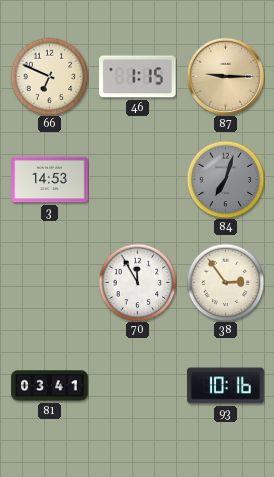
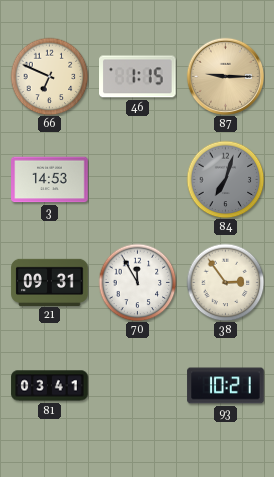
21: none -> 09:31 (50, 282)
93: 10:16 -> 10:21 (226, 386)
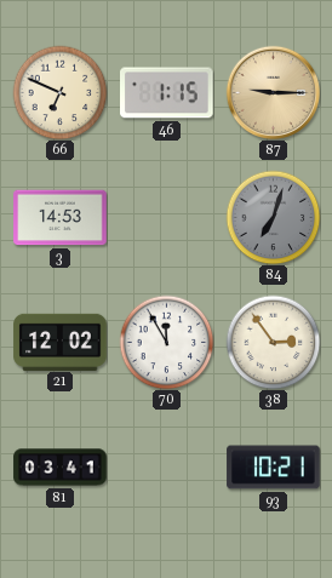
21: 09:31 -> 12:02 (61, 342)
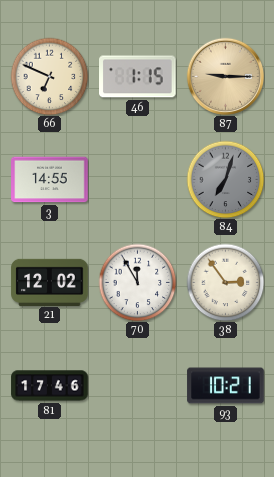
3: 14:53 -> 14:55 (50, 180)
81: 03:41 -> 17:46 (50, 386)
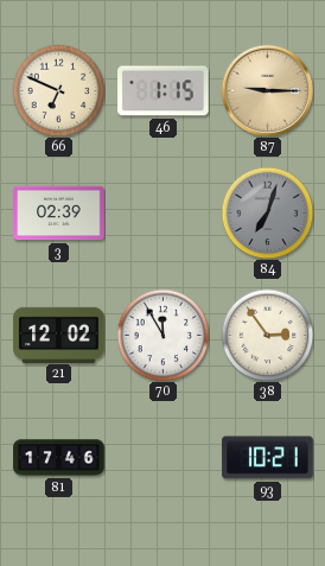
3: 14:55 -> 02:39 (59, 214)
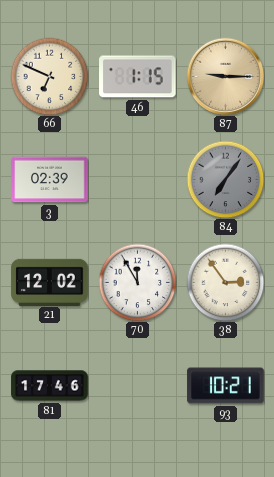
84: 7:03 -> 7:06 (225, 179)
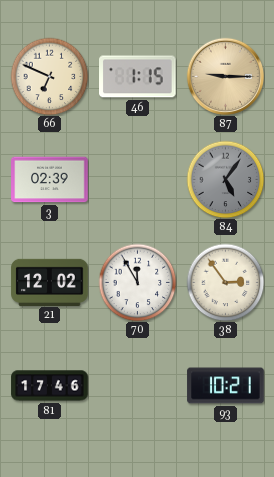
84: 7:06 -> 5:06 (225, 179)
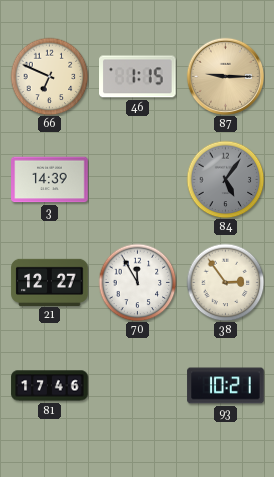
3: 02:39 -> 14:39 (50, 180)
21: 12:02 -> 12:27 (50, 282)
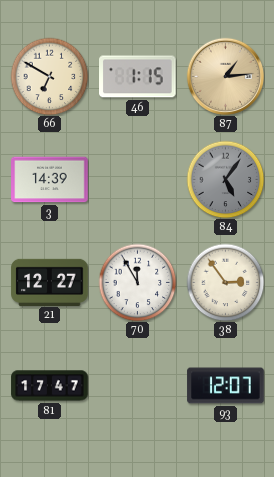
66: 6:49 -> 6:50 (49, 76)
87: 9:15 -> 1:14 (225, 76)
81: 17:46 -> 17:47 (50, 386)
93: 10:21 -> 12:07 (226, 386)
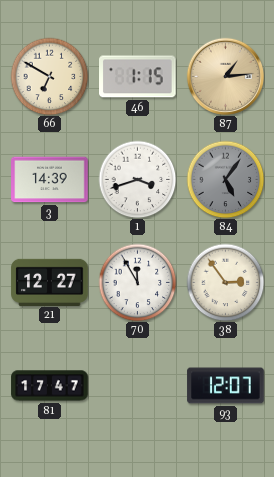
1: none -> 3:42 (137, 179)
